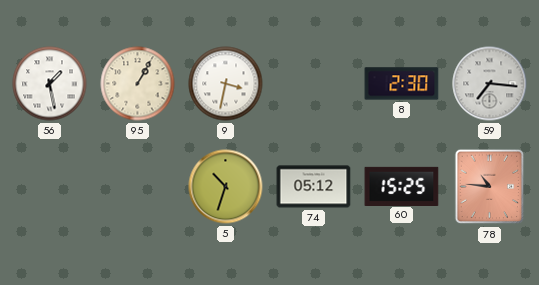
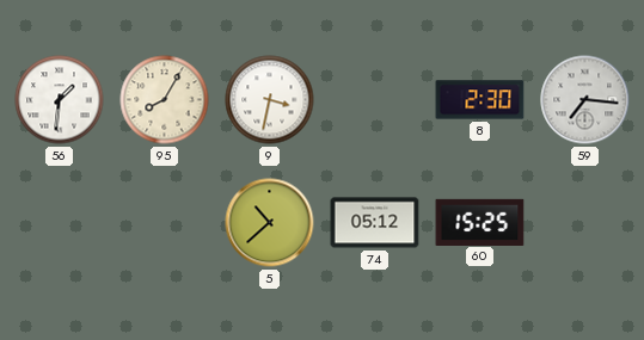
56: 1:28 -> 1:31 (60, 100)
95: 1:05 -> 8:05 (165, 100)
5: 10:33 -> 10:38 (270, 223)
78: 10:46 -> none (490, 187)
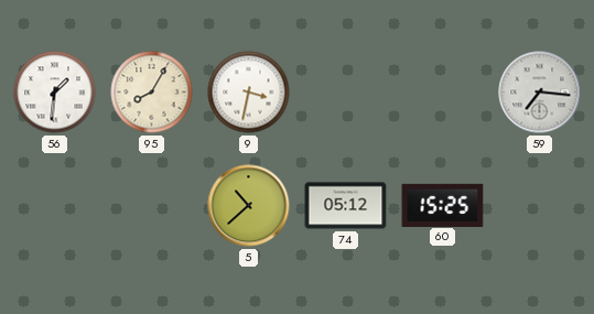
8: 2:30 -> none (480, 100)
